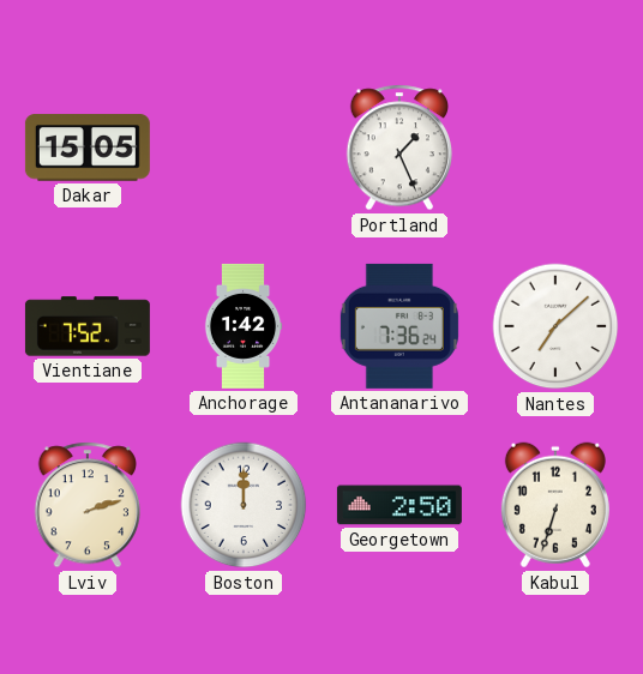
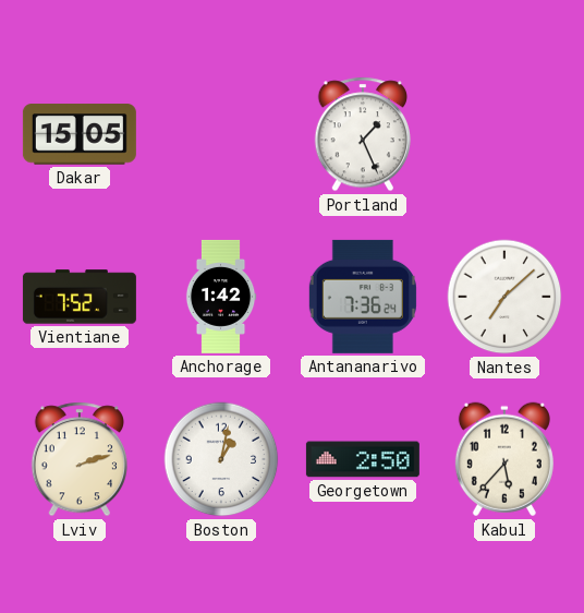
Boston: 12:00 -> 1:02 (221, 459)
Kabul: 6:33 -> 5:37 (504, 459)
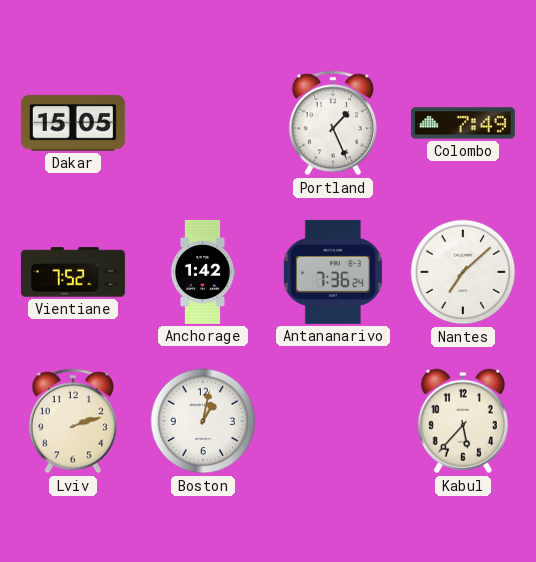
Colombo: none -> 7:49 (463, 123)
Georgetown: 2:50 -> none (363, 459)
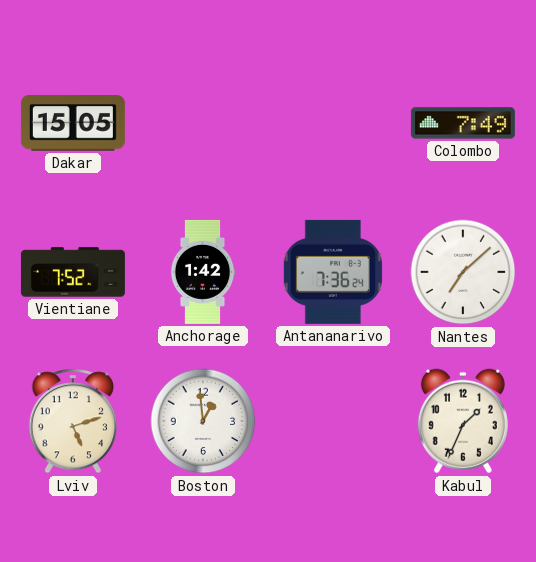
Portland: 1:26 -> none (332, 123)
Lviv: 2:12 -> 5:12 (72, 421)
Boston: 1:02 -> 12:59 (203, 421)
Kabul: 5:37 -> 1:34 (463, 421)
